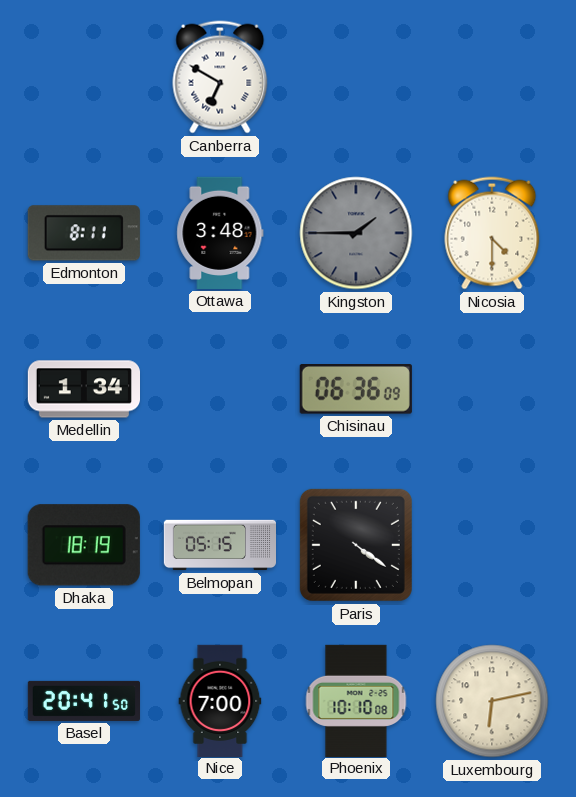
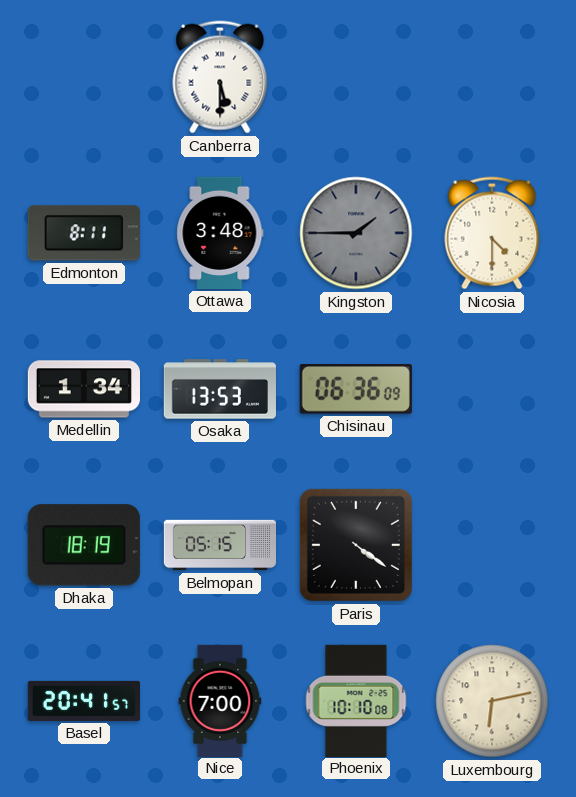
Canberra: 6:50 -> 5:30 (220, 77)
Osaka: none -> 13:53 (220, 389)
Basel: 20:41:50 -> 20:41:57 (83, 701)
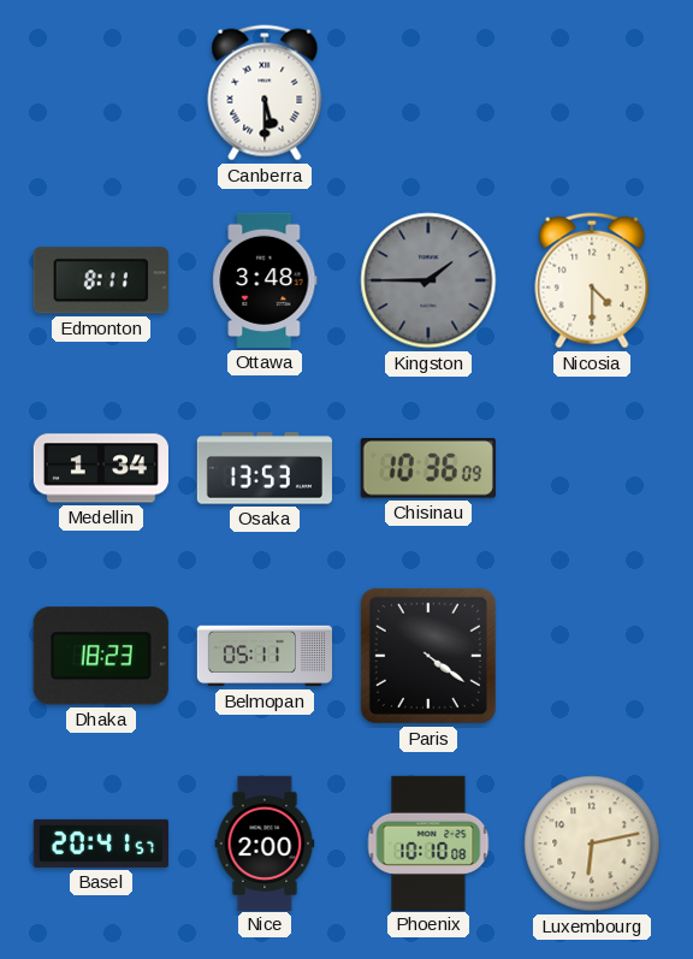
Chisinau: 06:36 -> 10:36 (428, 469)
Dhaka: 18:19 -> 18:23 (101, 656)
Belmopan: 05:15 -> 05:11 (263, 656)
Nice: 7:00 -> 2:00 (265, 842)
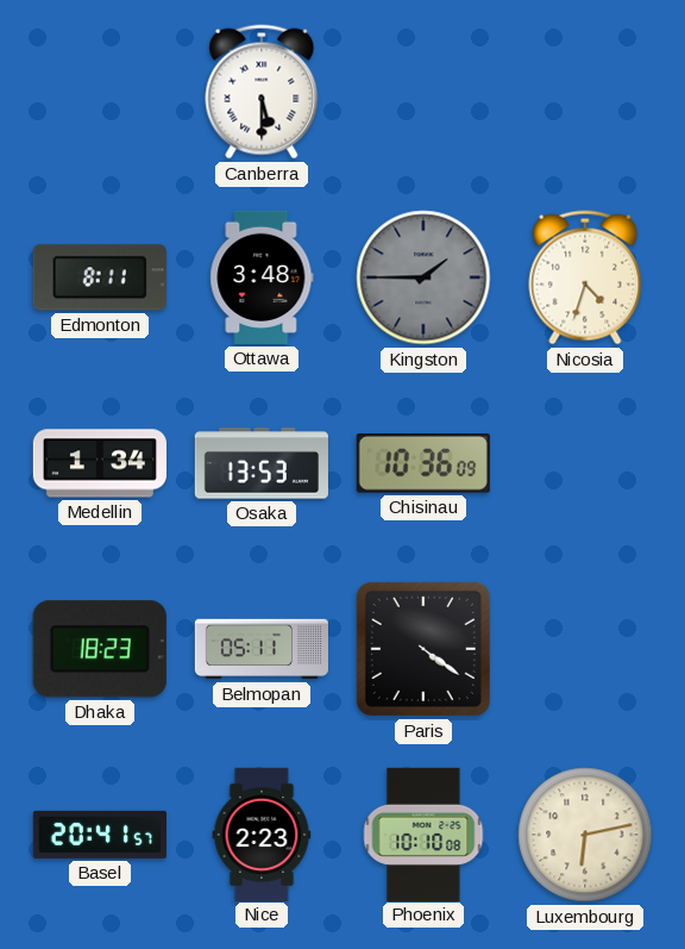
Nicosia: 4:30 -> 4:33 (585, 277)
Nice: 2:00 -> 2:23 (262, 834)
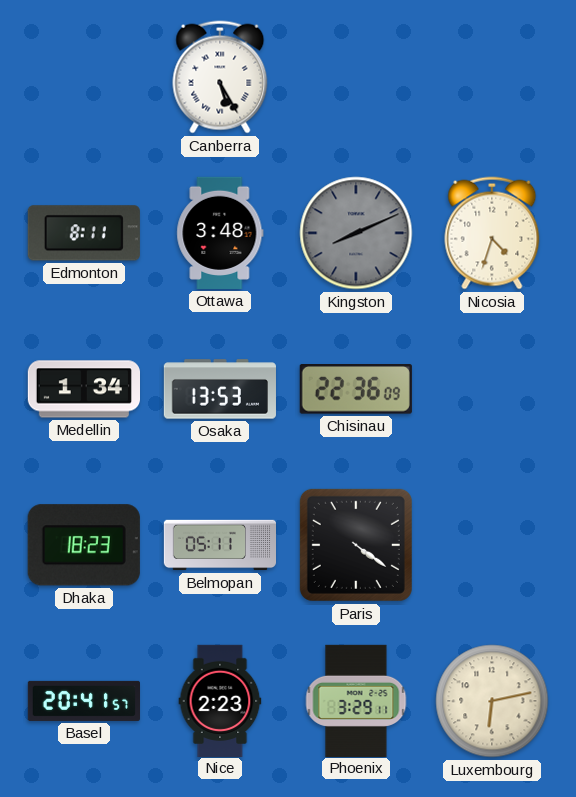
Canberra: 5:30 -> 5:25 (220, 77)
Kingston: 1:45 -> 8:11 (356, 233)
Chisinau: 10:36 -> 22:36 (356, 390)
Phoenix: 10:10 -> 3:29 (356, 700)
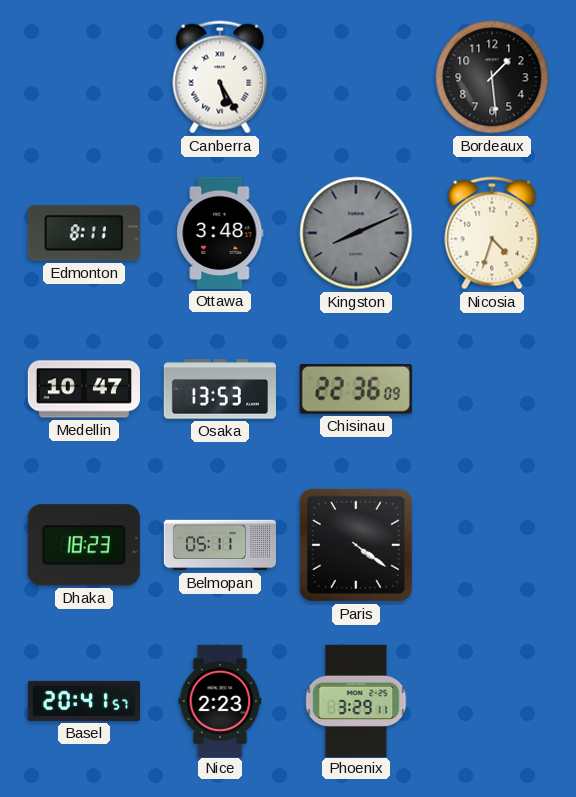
Bordeaux: none -> 1:29 (492, 77)
Medellin: 1:34 -> 10:47 (83, 389)
Luxembourg: 6:13 -> none (492, 701)
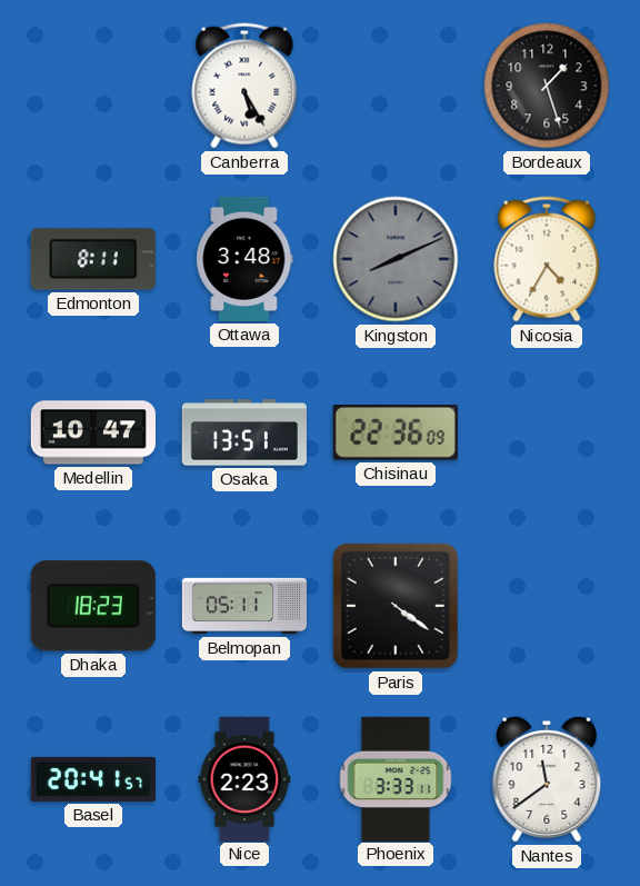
Bordeaux: 1:29 -> 1:27 (547, 86)
Nicosia: 4:33 -> 4:35 (547, 259)
Osaka: 13:53 -> 13:51 (244, 432)
Phoenix: 3:29 -> 3:33 (396, 778)
Nantes: none -> 11:39 (547, 779)
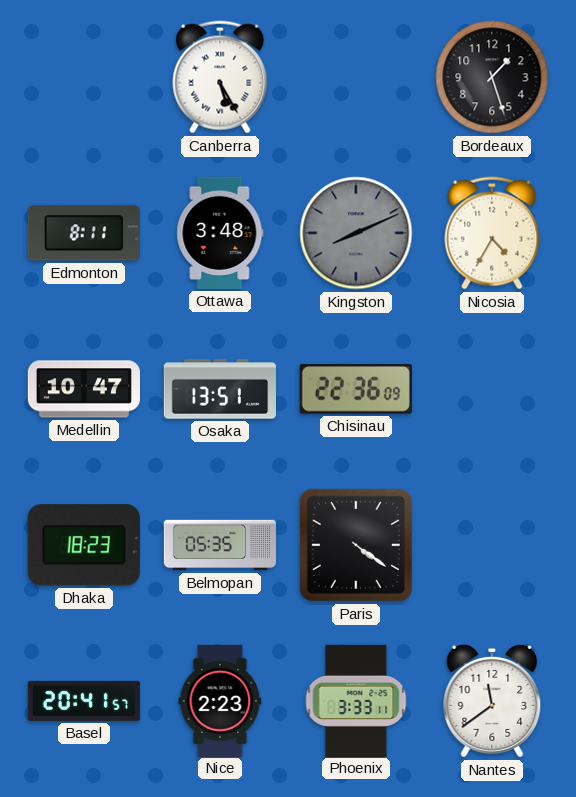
Belmopan: 05:11 -> 05:35 (219, 545)
